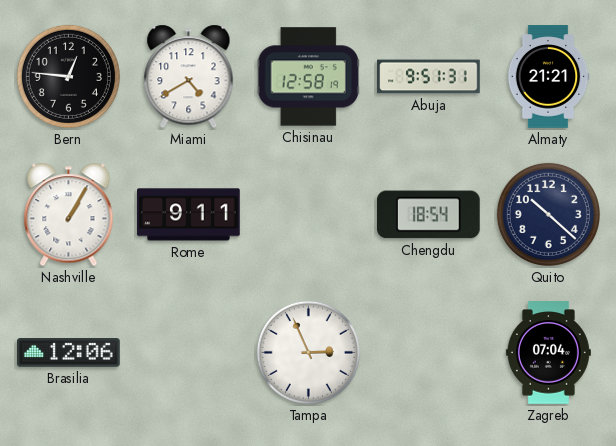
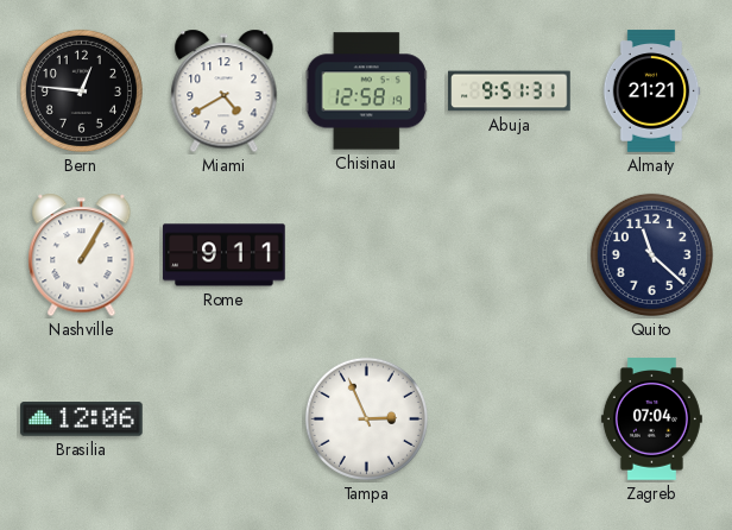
Chengdu: 18:54 -> none (429, 215)
Quito: 10:22 -> 11:22 (651, 254)
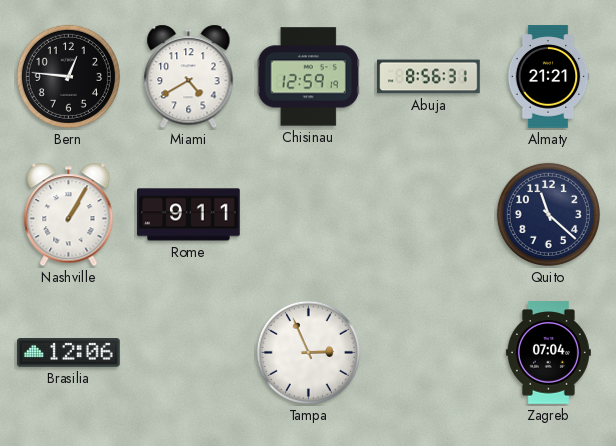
Chisinau: 12:58 -> 12:59 (308, 77)
Abuja: 9:51 -> 8:56 (429, 77)
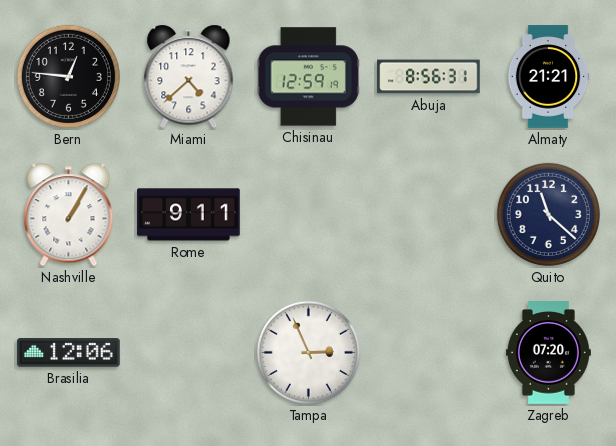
Miami: 4:40 -> 4:38 (189, 77)
Zagreb: 07:04 -> 07:20 (548, 353)
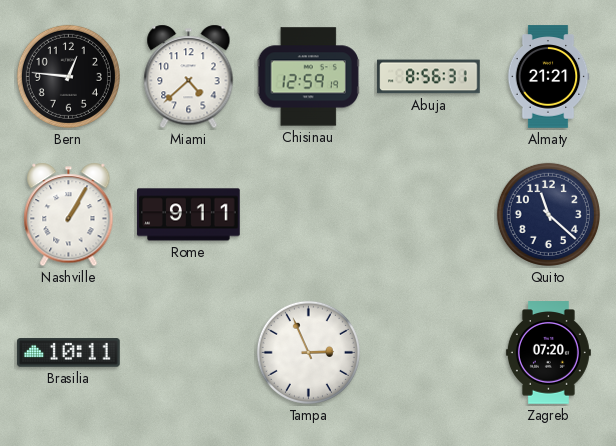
Brasilia: 12:06 -> 10:11 (69, 353)
